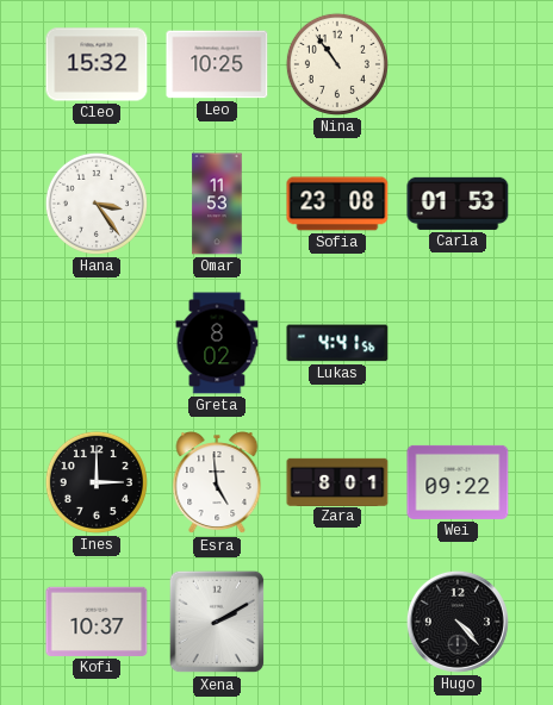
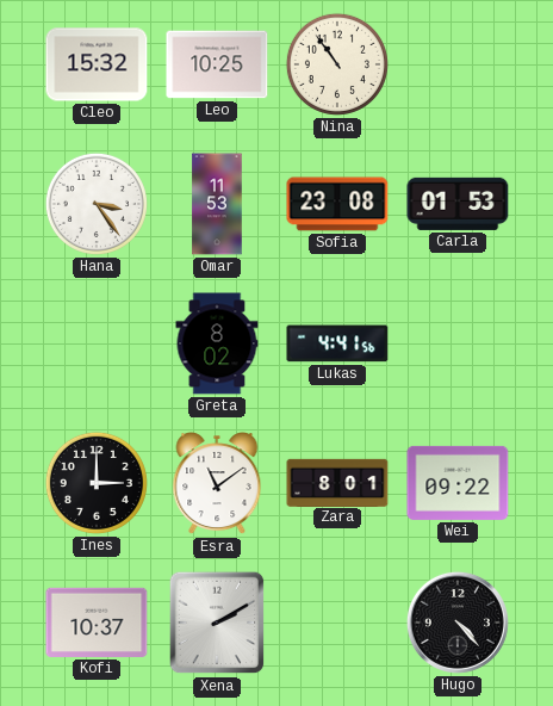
Esra: 4:59 -> 11:09 (217, 484)
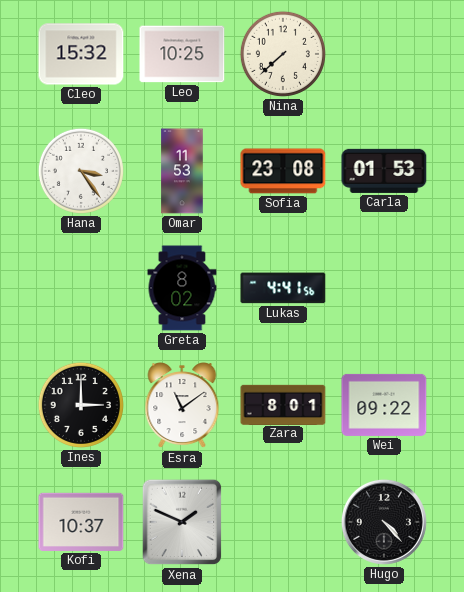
Nina: 10:54 -> 7:38 (283, 54)
Xena: 2:10 -> 1:49 (182, 522)
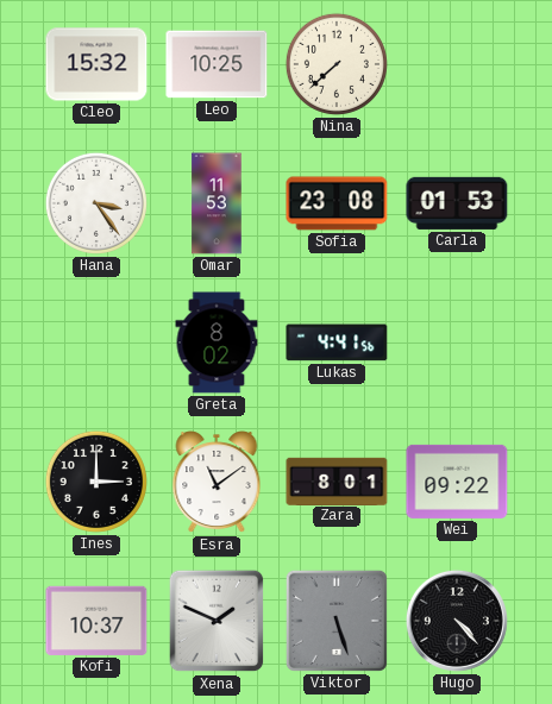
Viktor: none -> 5:27 (337, 621)
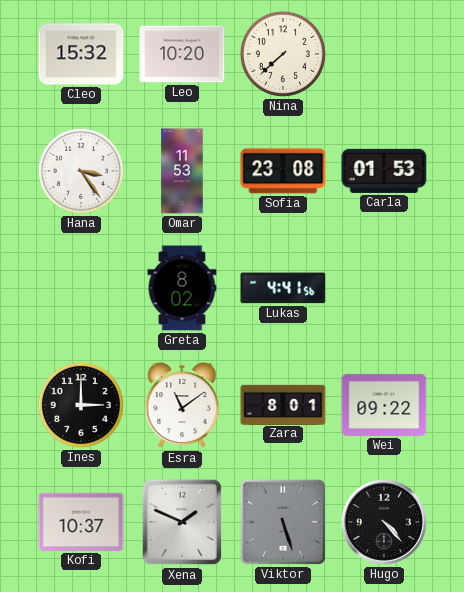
Leo: 10:25 -> 10:20 (182, 54)
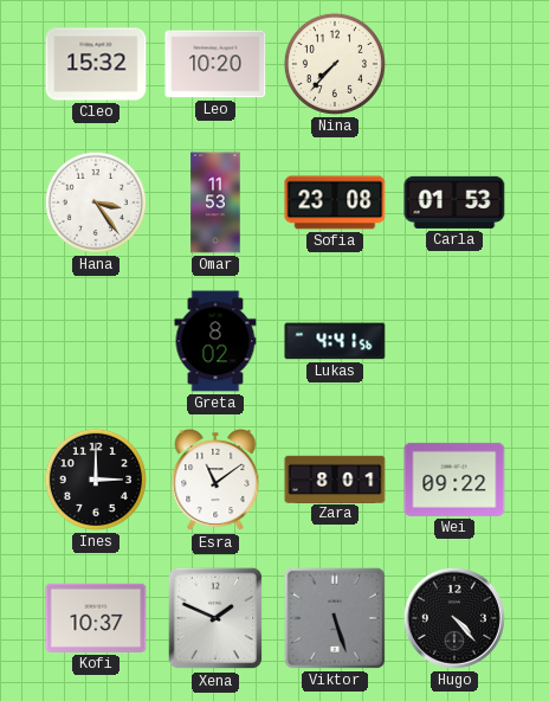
Nina: 7:38 -> 7:37 (335, 64)
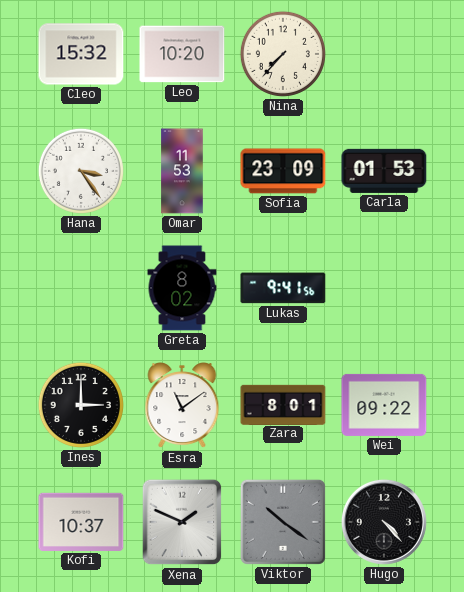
Sofia: 23:08 -> 23:09 (283, 171)
Lukas: 4:41 -> 9:41 (283, 288)
Viktor: 5:27 -> 10:21 (283, 522)
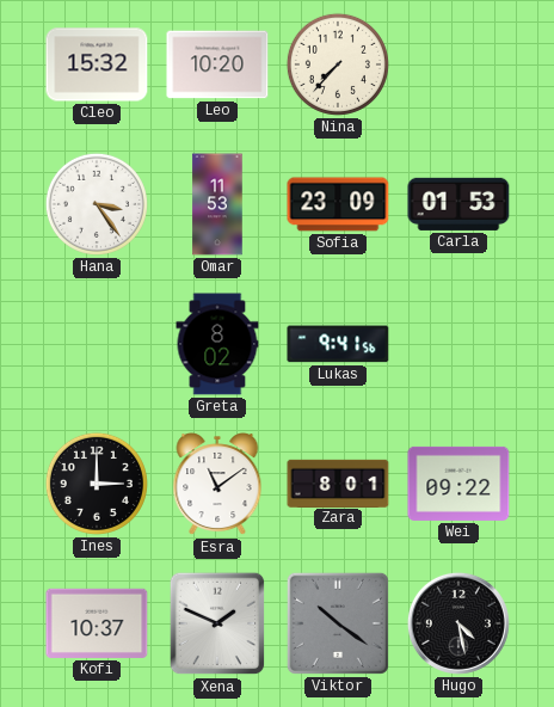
Hugo: 4:23 -> 4:28 (458, 623)
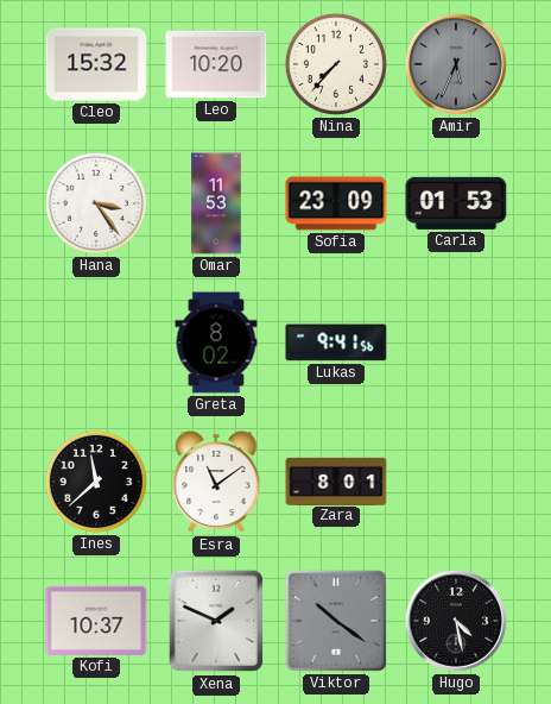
Amir: none -> 5:34 (456, 64)
Ines: 3:00 -> 11:38 (96, 482)
Wei: 09:22 -> none (458, 484)
